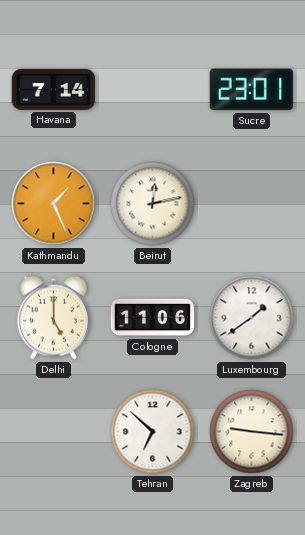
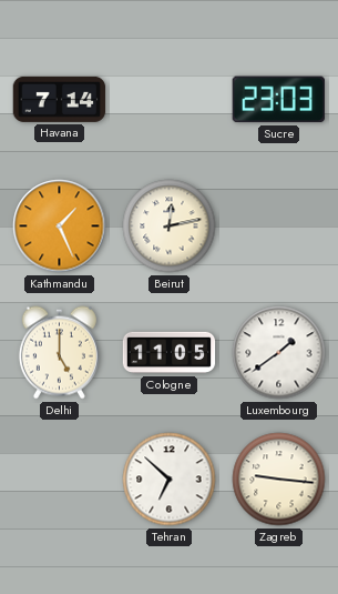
Sucre: 23:01 -> 23:03 (278, 100)
Cologne: 11:06 -> 11:05 (170, 353)
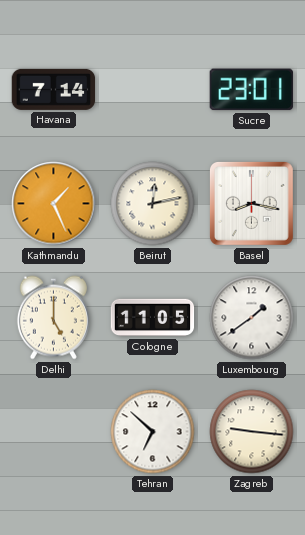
Sucre: 23:03 -> 23:01 (251, 90)
Basel: none -> 8:17 (251, 203)
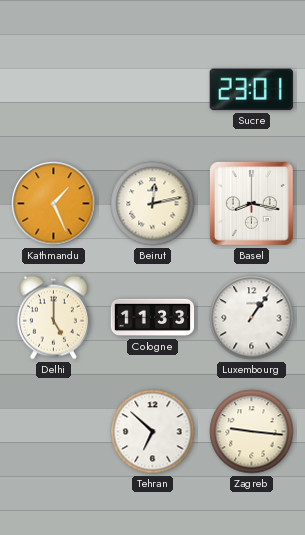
Havana: 7:14 -> none (54, 89)
Cologne: 11:05 -> 11:33 (153, 318)
Luxembourg: 1:39 -> 1:06 (252, 318)
